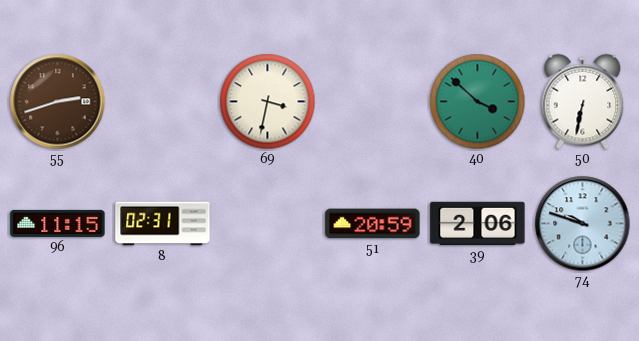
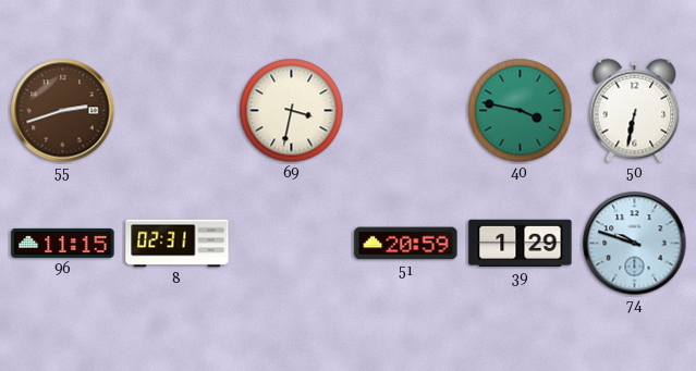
40: 3:52 -> 3:47 (521, 111)
39: 2:06 -> 1:29 (521, 244)
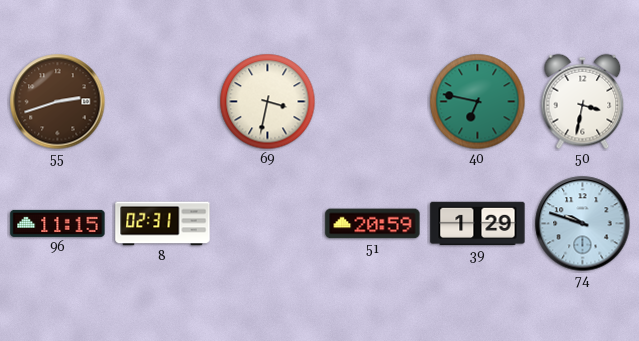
40: 3:47 -> 6:47 (478, 102)
50: 6:32 -> 3:32 (583, 102)
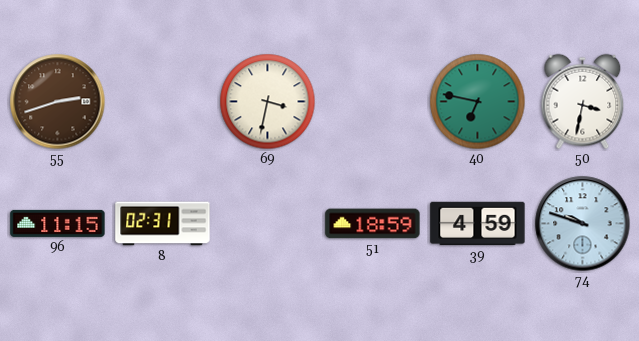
51: 20:59 -> 18:59 (373, 224)
39: 1:29 -> 4:59 (478, 224)
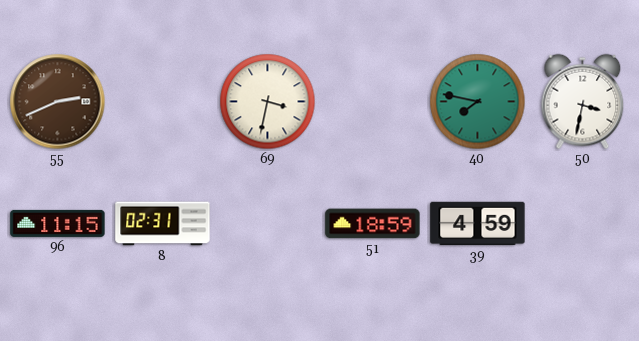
55: 2:42 -> 2:41 (58, 102)
40: 6:47 -> 7:47 (478, 102)
74: 9:48 -> none (583, 224)
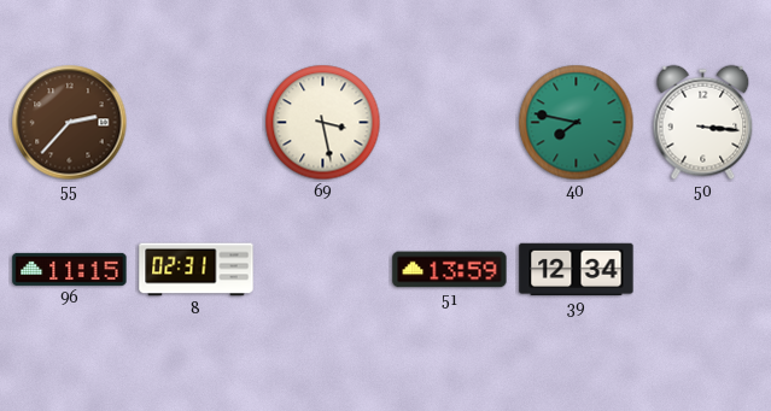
55: 2:41 -> 2:37 (70, 123)
69: 3:32 -> 3:28 (323, 123)
50: 3:32 -> 3:16 (703, 123)
51: 18:59 -> 13:59 (450, 270)
39: 4:59 -> 12:34 (577, 270)
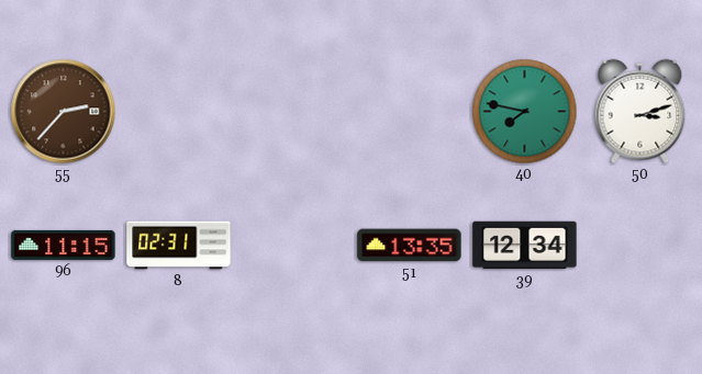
69: 3:28 -> none (323, 123)
50: 3:16 -> 3:12 (640, 112)
51: 13:59 -> 13:35 (410, 246)
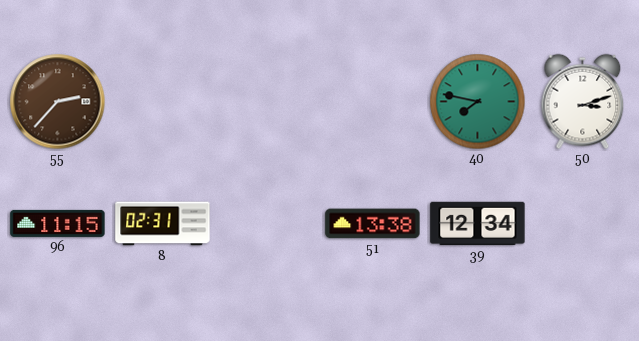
51: 13:35 -> 13:38 (373, 224)
